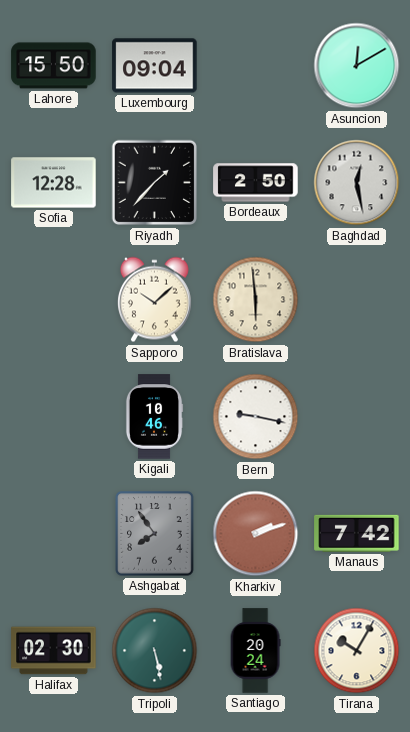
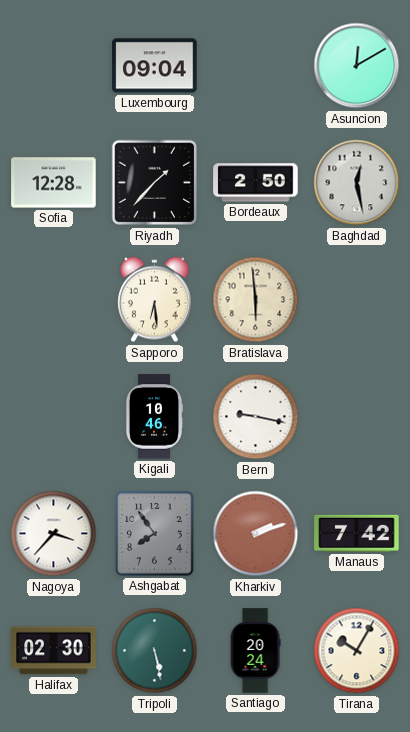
Lahore: 15:50 -> none (54, 66)
Sapporo: 10:08 -> 6:29 (154, 300)
Nagoya: none -> 3:37 (54, 534)
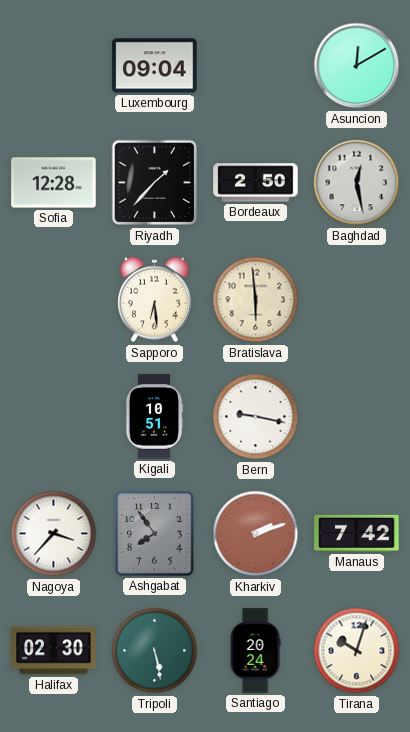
Kigali: 10:46 -> 10:51 (154, 417)
Tirana: 10:05 -> 10:03 (357, 651)
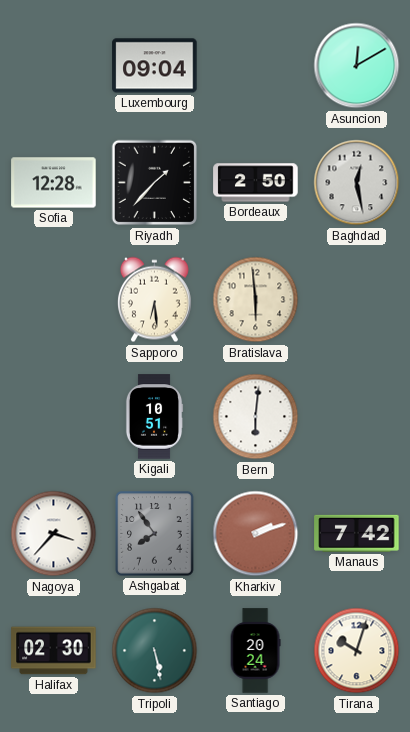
Bern: 9:17 -> 6:01 (256, 417)
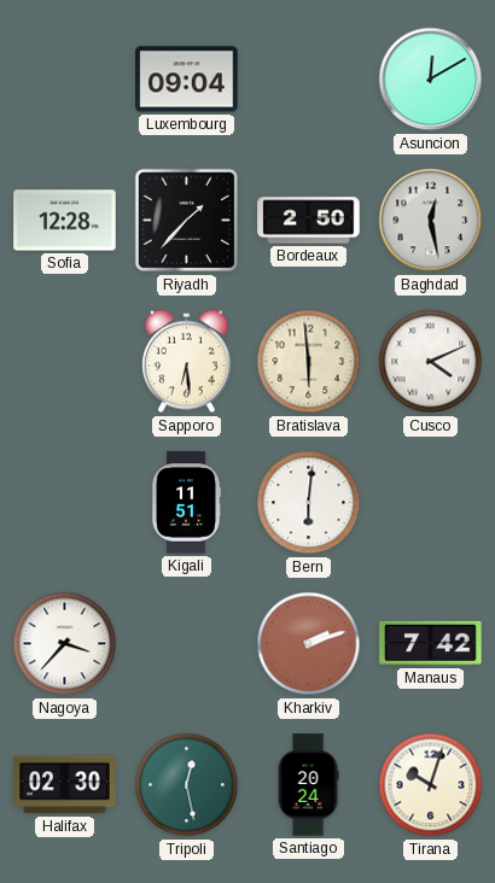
Cusco: none -> 4:11 (431, 362)
Kigali: 10:51 -> 11:51 (186, 503)
Ashgabat: 7:54 -> none (155, 534)
Tripoli: 5:28 -> 12:28 (187, 785)
